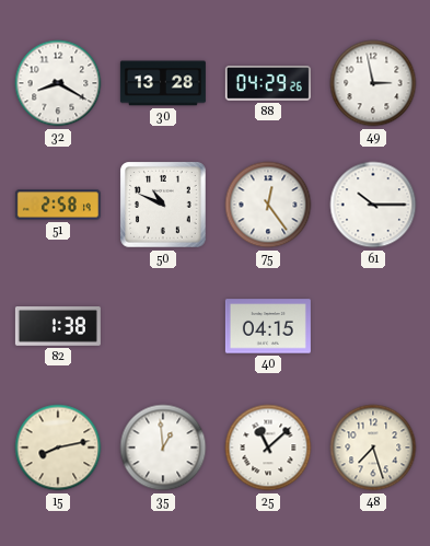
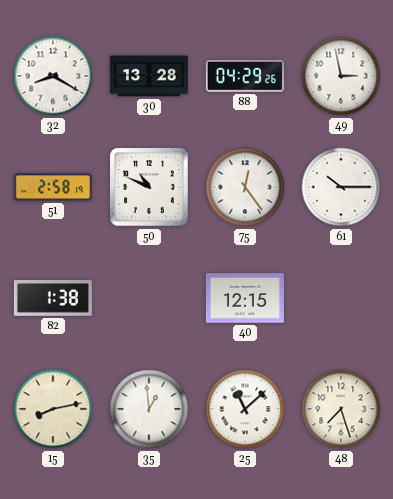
40: 04:15 -> 12:15 (245, 298)
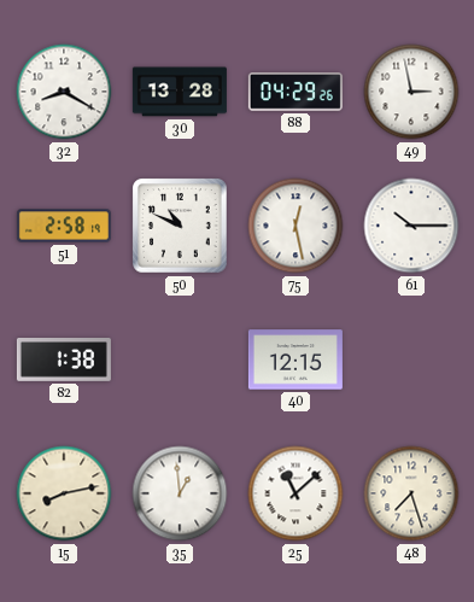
75: 12:24 -> 12:28 (295, 226)
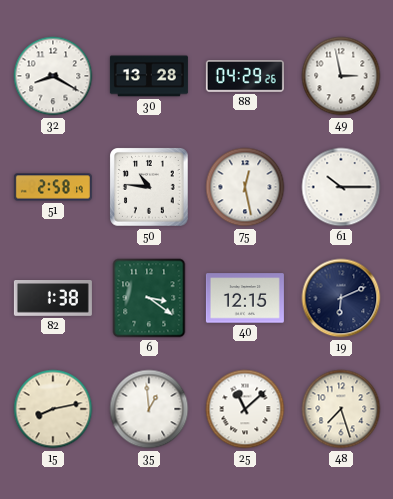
50: 10:49 -> 10:46 (149, 187)
6: none -> 3:21 (149, 298)
19: none -> 6:11 (341, 298)
